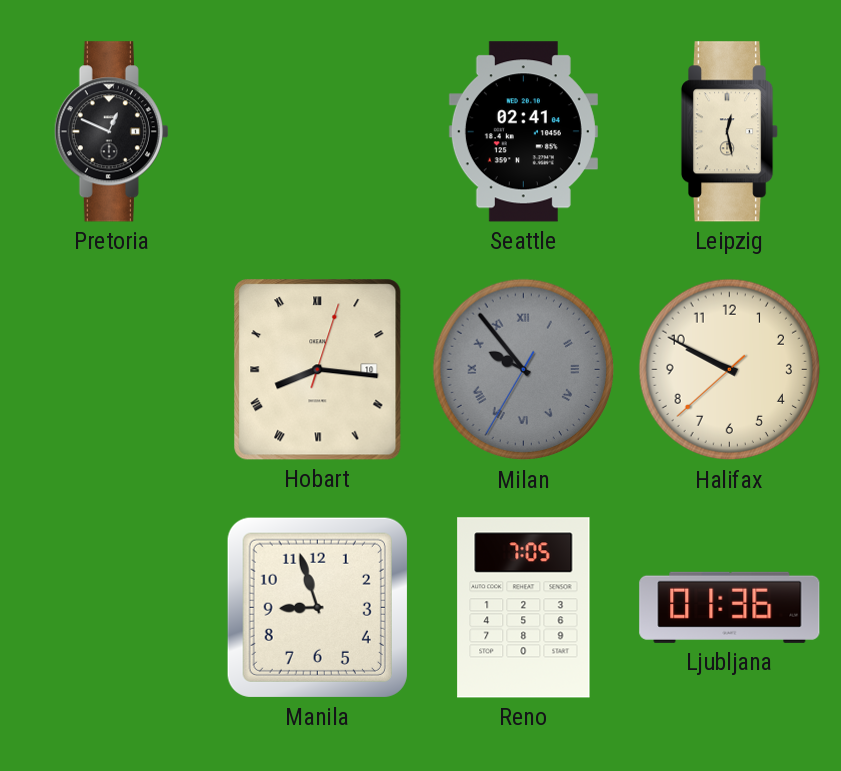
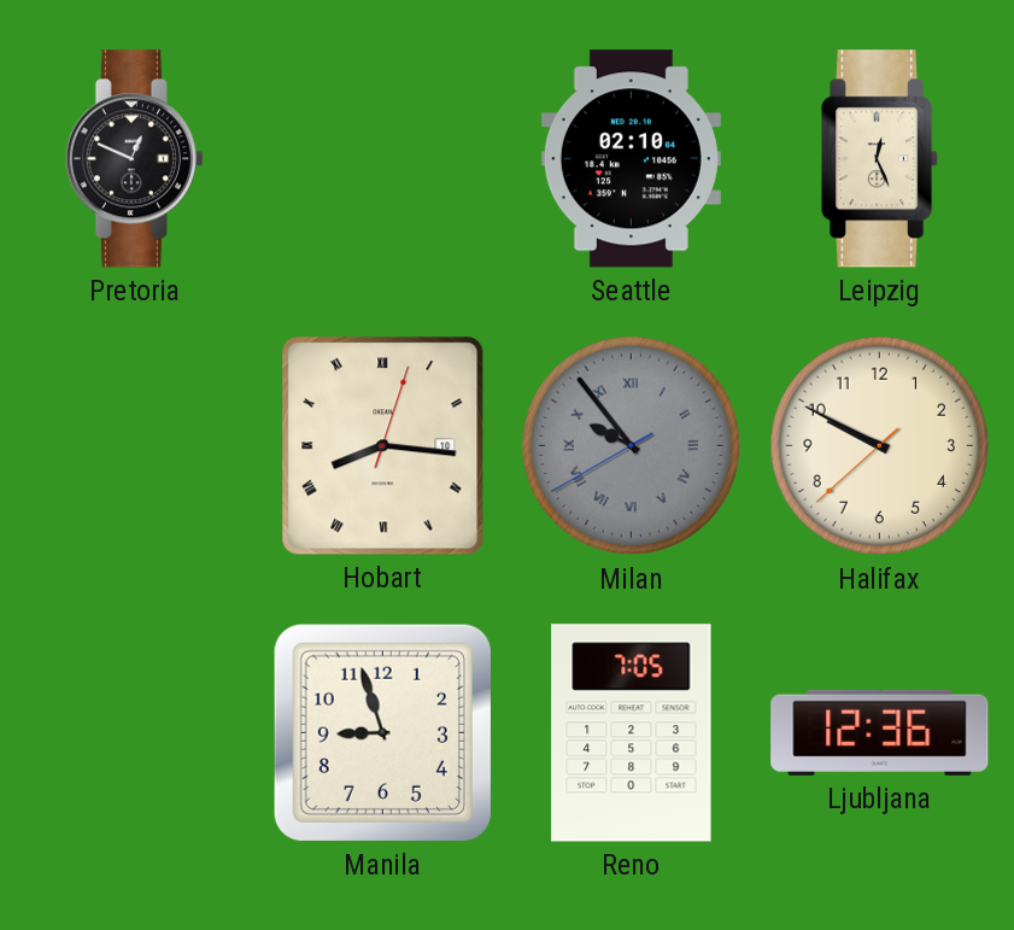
Seattle: 02:41 -> 02:10 (631, 159)
Leipzig: 12:28 -> 12:26 (880, 159)
Milan: 9:53:35 -> 9:53:40 (632, 446)
Ljubljana: 01:36 -> 12:36 (880, 732)
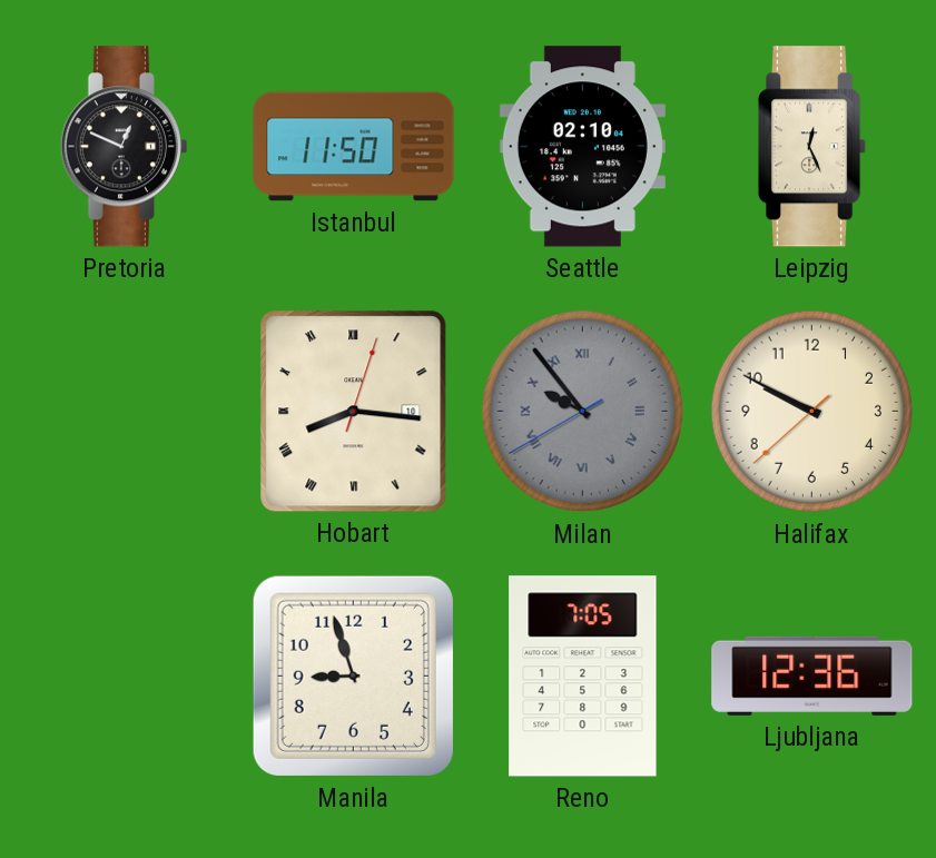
Istanbul: none -> 11:50 (354, 147)
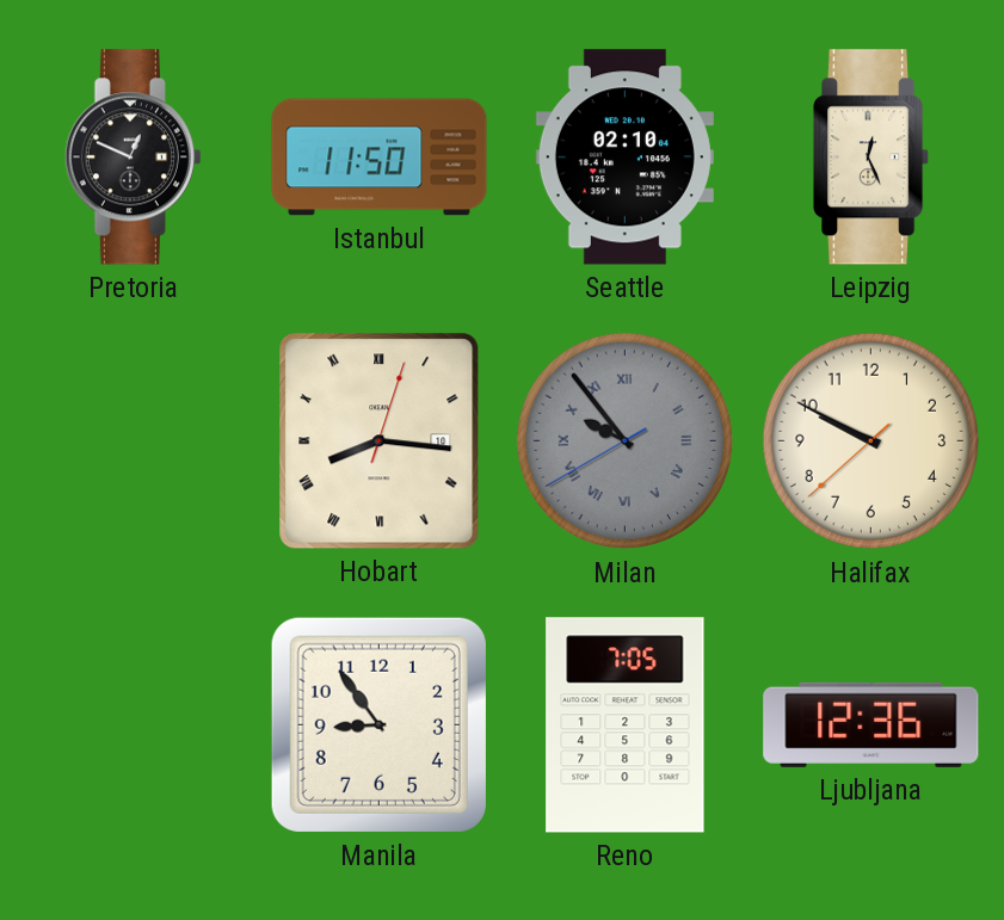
Manila: 8:57 -> 8:54 (378, 724)
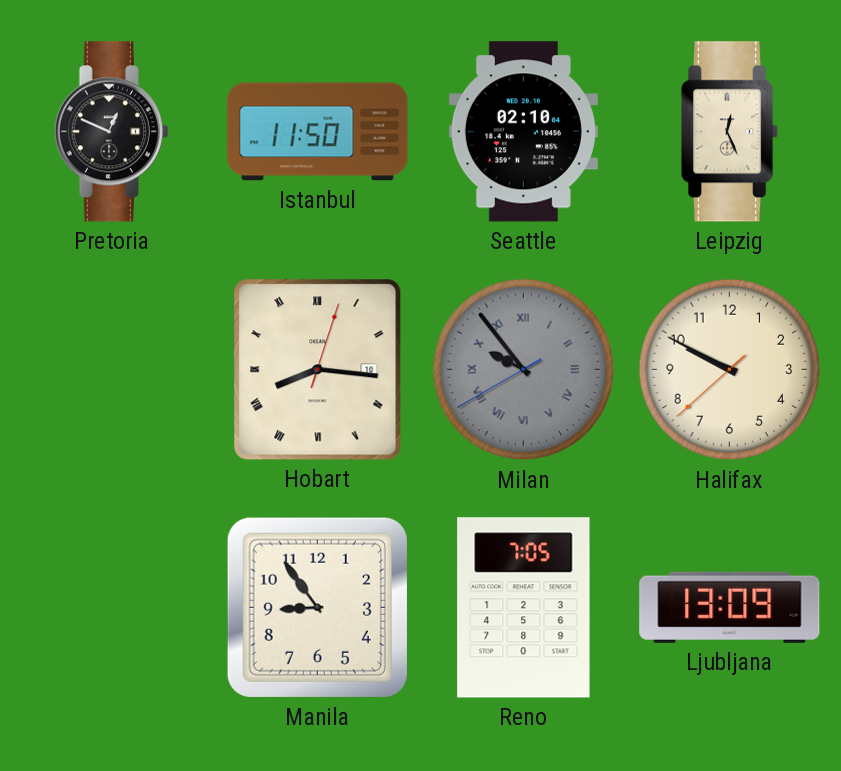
Ljubljana: 12:36 -> 13:09 (730, 607)
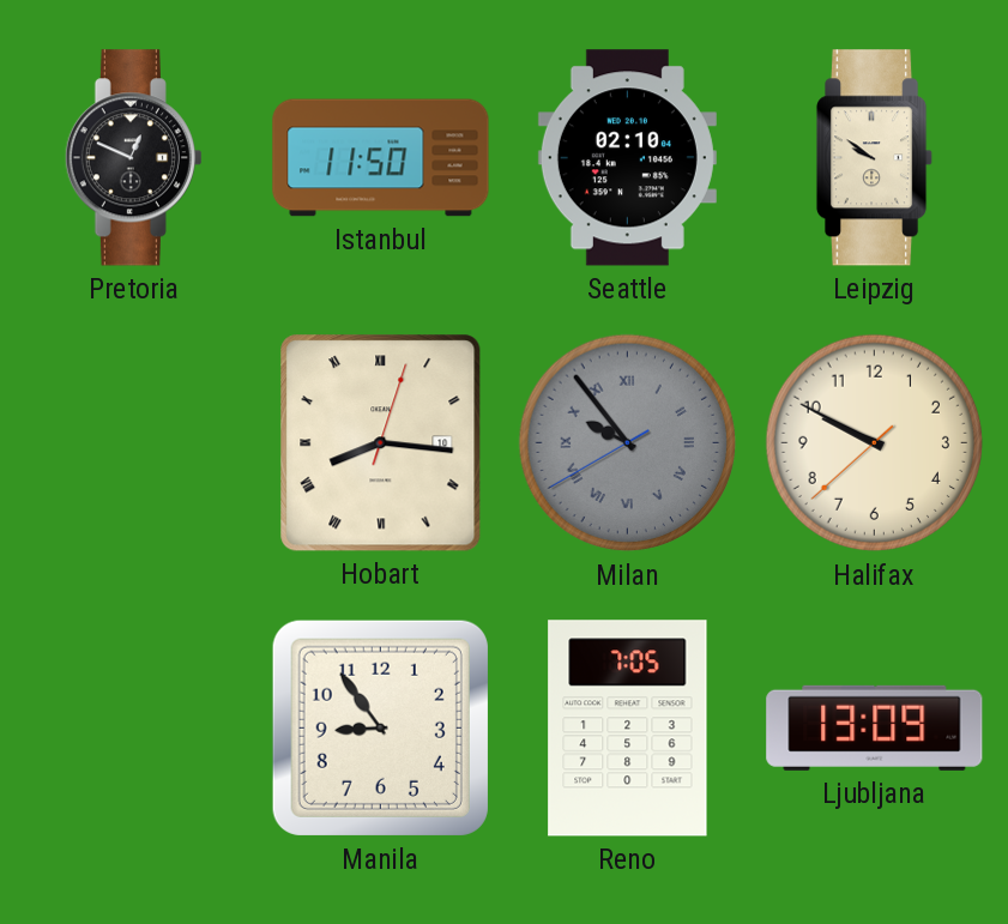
Leipzig: 12:26 -> 9:51 (875, 158)
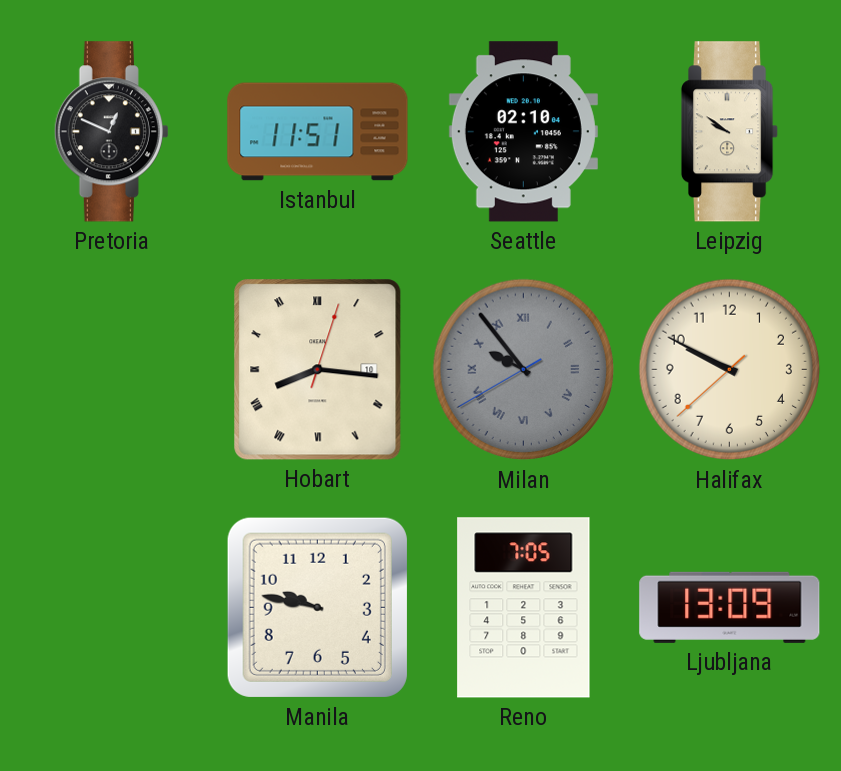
Istanbul: 11:50 -> 11:51 (318, 132)
Manila: 8:54 -> 9:47 (317, 607)
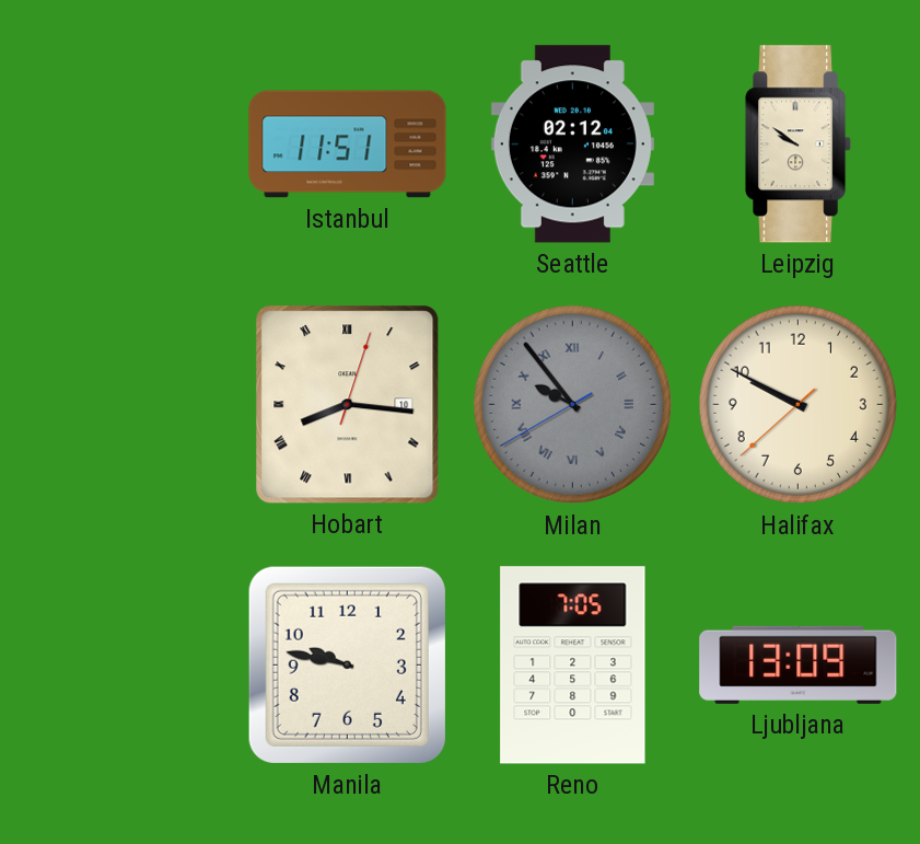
Pretoria: 12:49 -> none (111, 132)
Seattle: 02:10 -> 02:12 (572, 144)
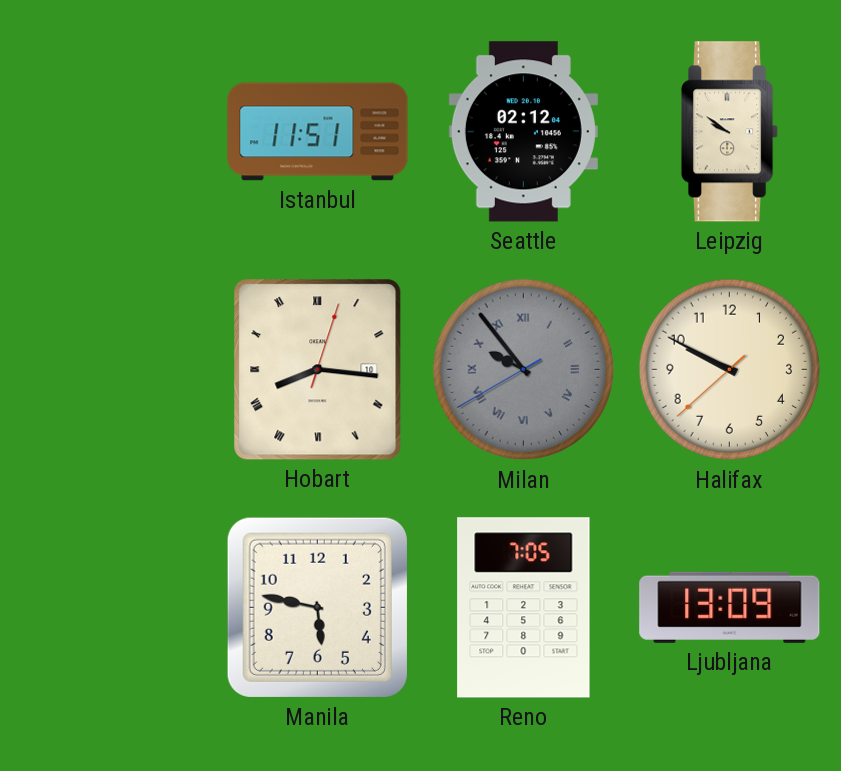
Manila: 9:47 -> 5:47 (317, 607)
